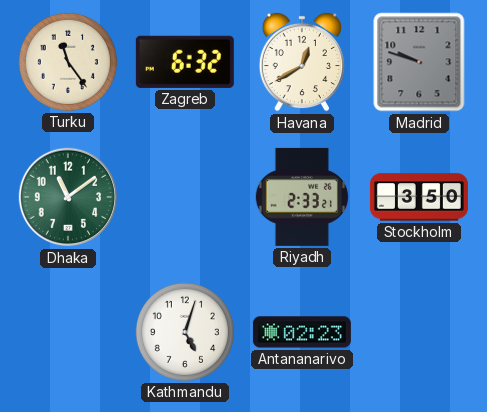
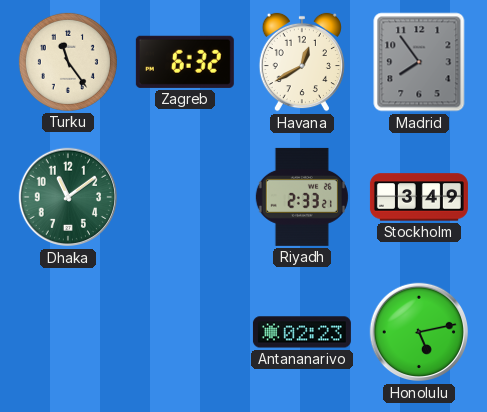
Madrid: 9:48 -> 7:54 (419, 62)
Stockholm: 3:50 -> 3:49 (419, 197)
Kathmandu: 5:03 -> none (185, 332)
Honolulu: none -> 5:13 (419, 332)
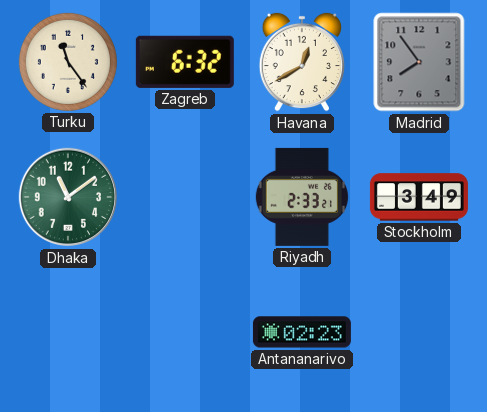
Honolulu: 5:13 -> none (419, 332)
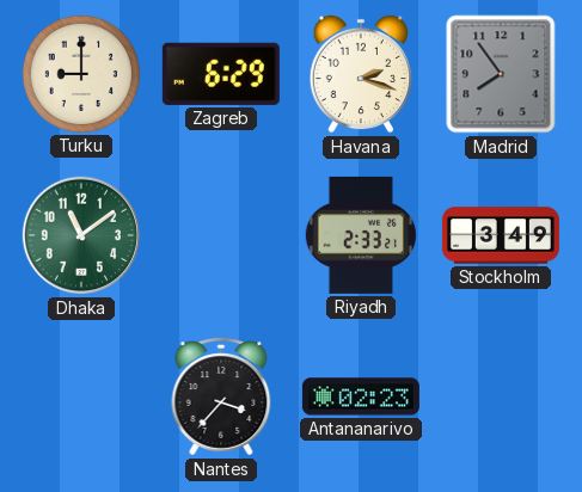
Turku: 11:24 -> 9:00 (81, 74)
Zagreb: 6:32 -> 6:29 (221, 74)
Havana: 12:40 -> 2:18 (361, 74)
Nantes: none -> 3:37 (221, 396)
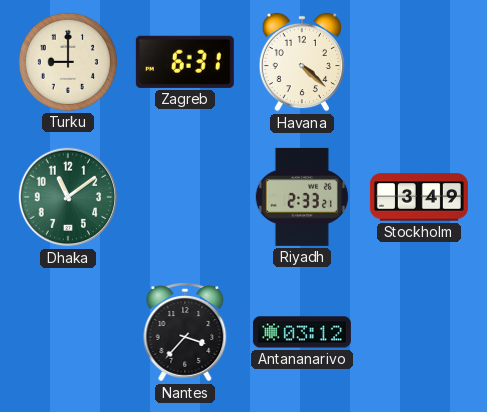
Zagreb: 6:29 -> 6:31 (185, 62)
Havana: 2:18 -> 4:22 (302, 62)
Madrid: 7:54 -> none (501, 74)
Antananarivo: 02:23 -> 03:12 (302, 332)
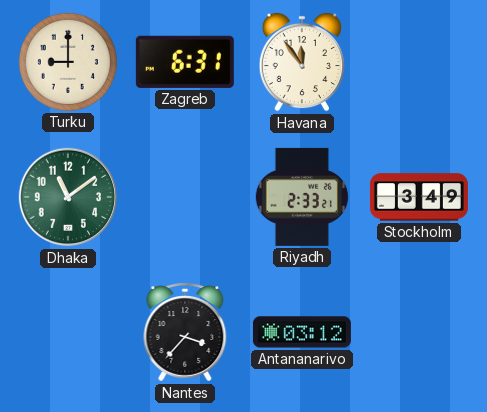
Havana: 4:22 -> 11:54 (302, 62)
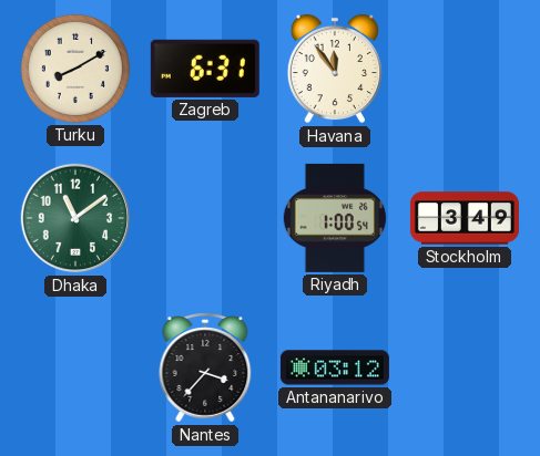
Turku: 9:00 -> 8:10 (75, 69)
Riyadh: 2:33 -> 1:00 (335, 218)
